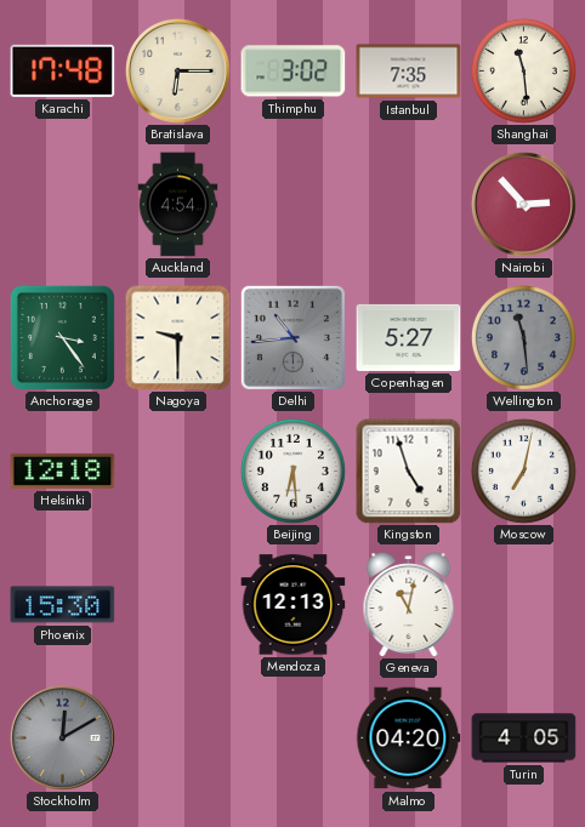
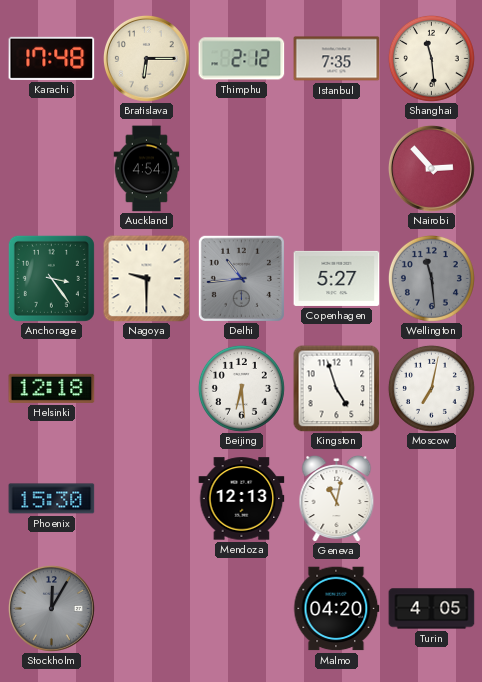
Thimphu: 3:02 -> 2:12 (242, 59)
Stockholm: 12:10 -> 12:05 (51, 608)
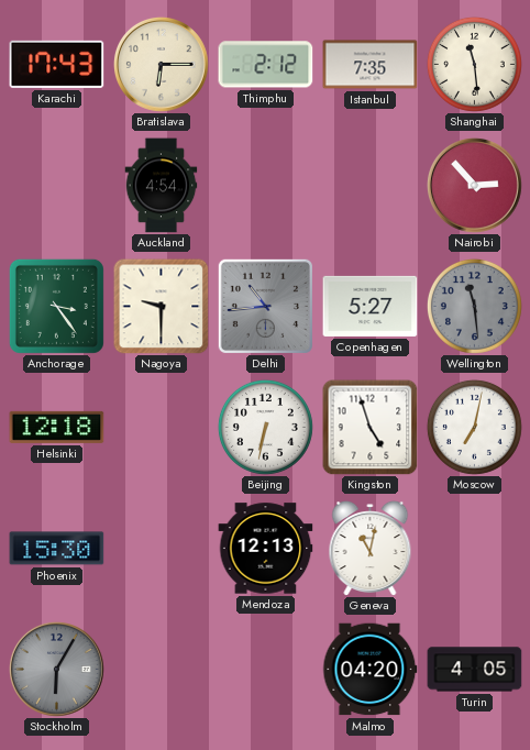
Karachi: 17:48 -> 17:43 (57, 64)
Beijing: 6:29 -> 6:32 (265, 427)
Stockholm: 12:05 -> 6:05 (56, 669)
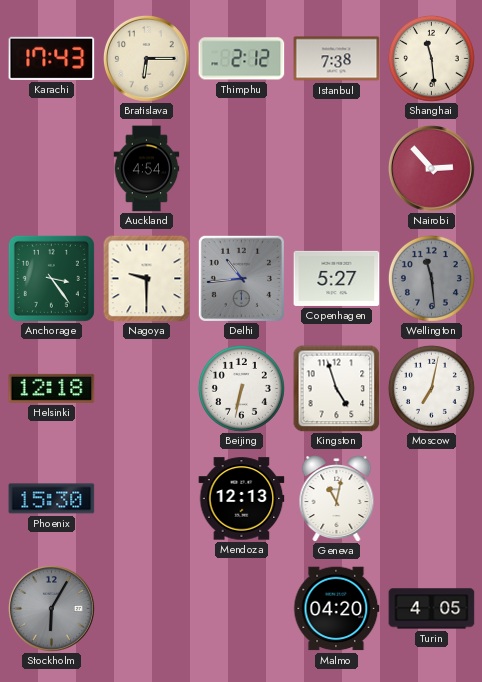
Istanbul: 7:35 -> 7:38 (337, 59)
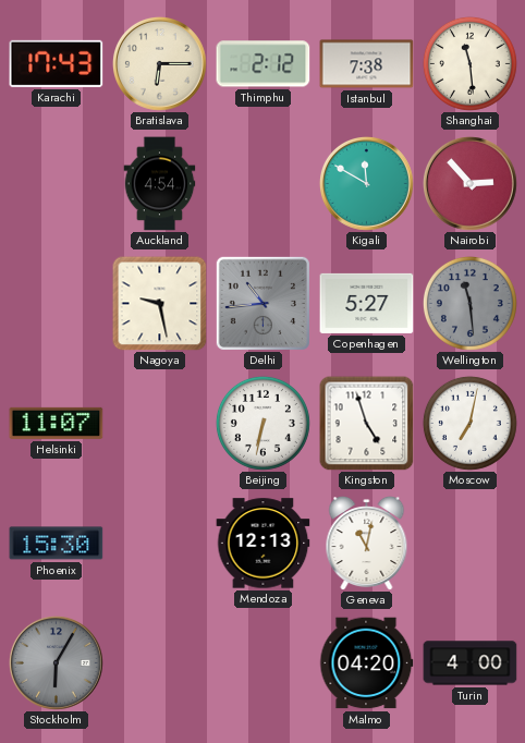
Kigali: none -> 11:50 (366, 183)
Anchorage: 3:24 -> none (51, 278)
Nagoya: 9:30 -> 9:28 (160, 304)
Helsinki: 12:18 -> 11:07 (57, 423)
Turin: 4:05 -> 4:00 (471, 663)
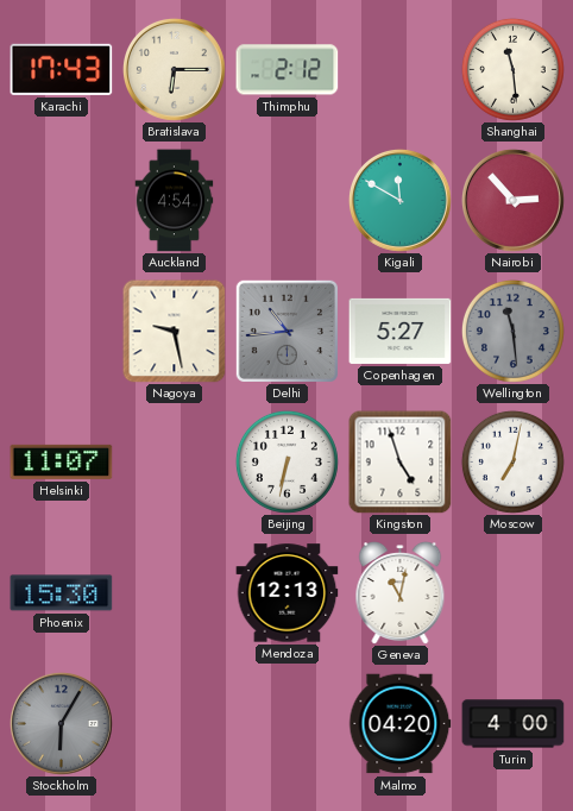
Istanbul: 7:38 -> none (367, 64)
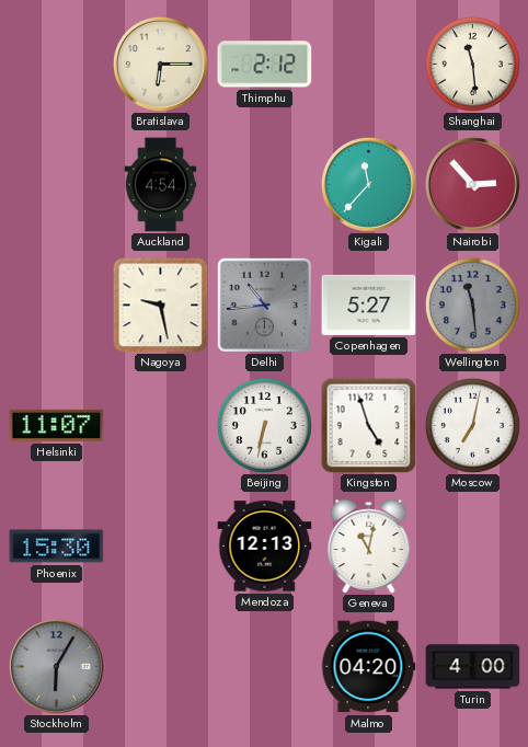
Karachi: 17:43 -> none (62, 69)
Kigali: 11:50 -> 11:37 (368, 184)
